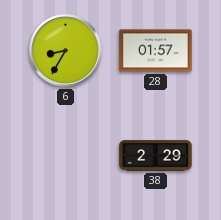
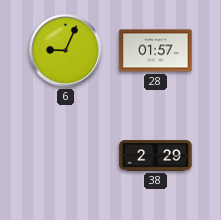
6: 8:35 -> 9:04 (66, 51)
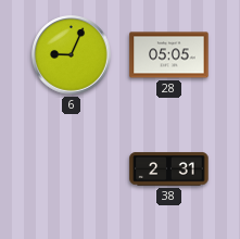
28: 01:57 -> 05:05 (169, 55)
38: 2:29 -> 2:31 (169, 169)
